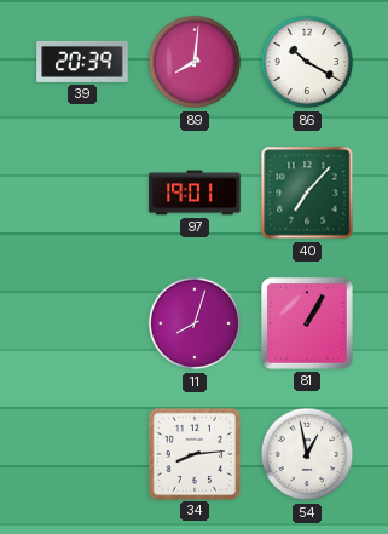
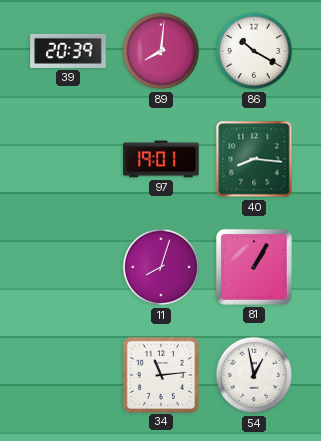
40: 7:07 -> 8:16 (254, 159)
34: 8:14 -> 11:14 (160, 374)
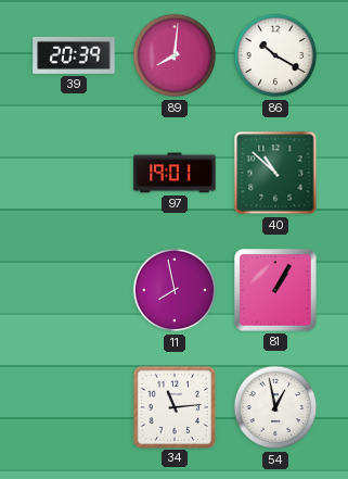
40: 8:16 -> 10:52 (275, 173)
11: 8:03 -> 7:58 (175, 290)
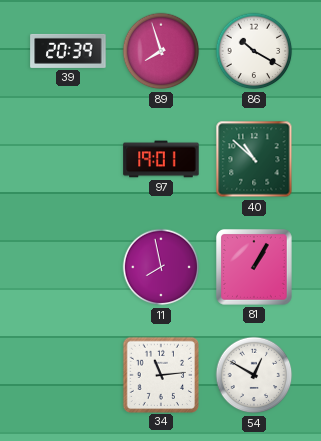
89: 8:01 -> 7:57 (161, 51)
54: 12:58 -> 12:50 (254, 375)
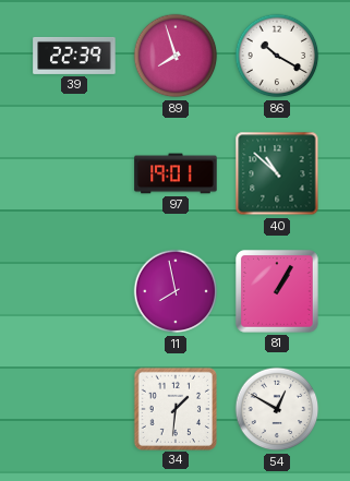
39: 20:39 -> 22:39 (74, 56)
34: 11:14 -> 1:31 (174, 408)
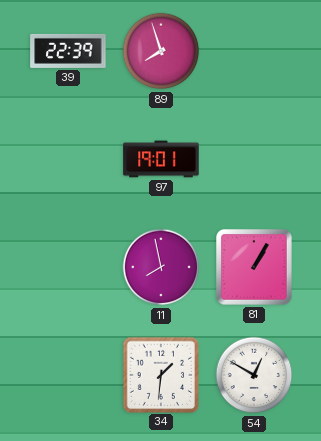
86: 10:20 -> none (277, 56)
40: 10:52 -> none (277, 173)
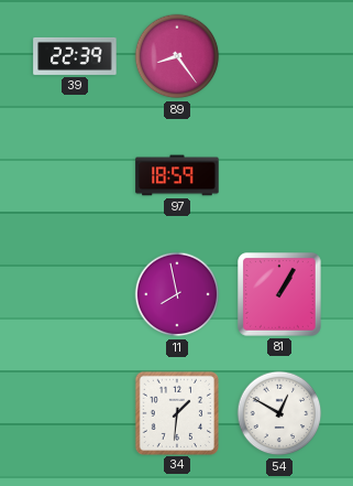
89: 7:57 -> 8:24 (177, 56)
97: 19:01 -> 18:59 (177, 175)
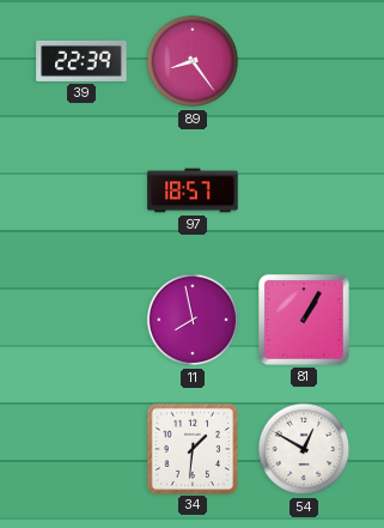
97: 18:59 -> 18:57 (193, 190)
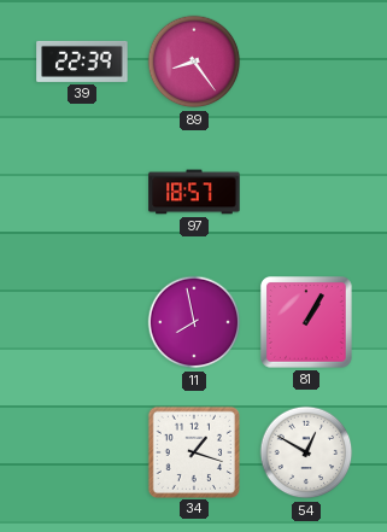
34: 1:31 -> 1:18 (193, 451)
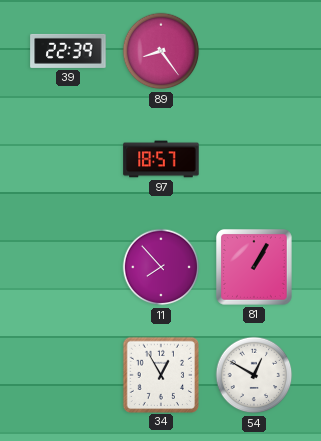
11: 7:58 -> 7:53 (161, 267)
34: 1:18 -> 12:55 (160, 374)
